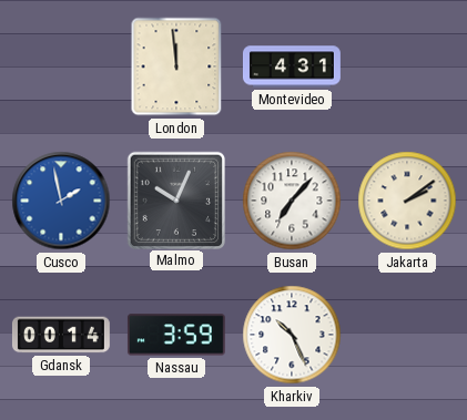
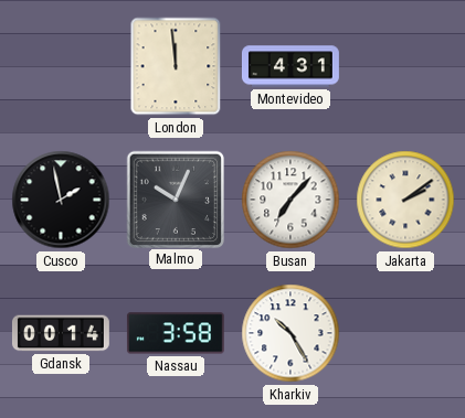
Cusco dial: blue -> black (61, 200)
Nassau: 3:59 -> 3:58 (176, 333)
Kharkiv: 10:26 -> 10:25 (290, 333)
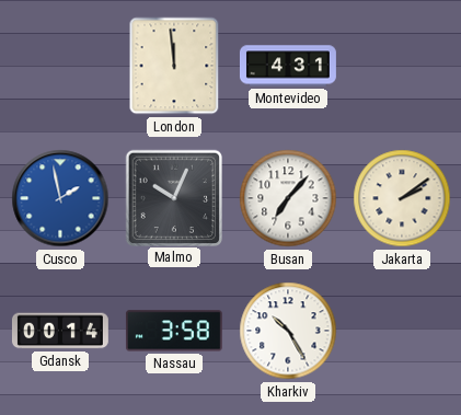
Cusco dial: black -> blue (60, 198)
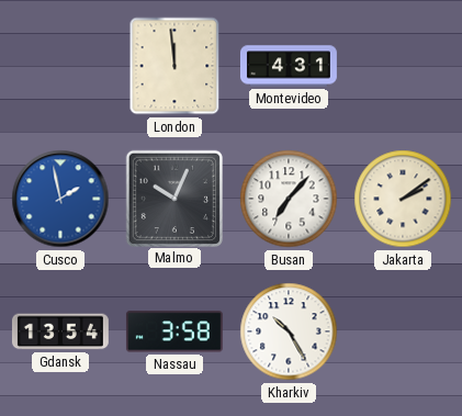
Gdansk: 00:14 -> 13:54 (60, 331)
